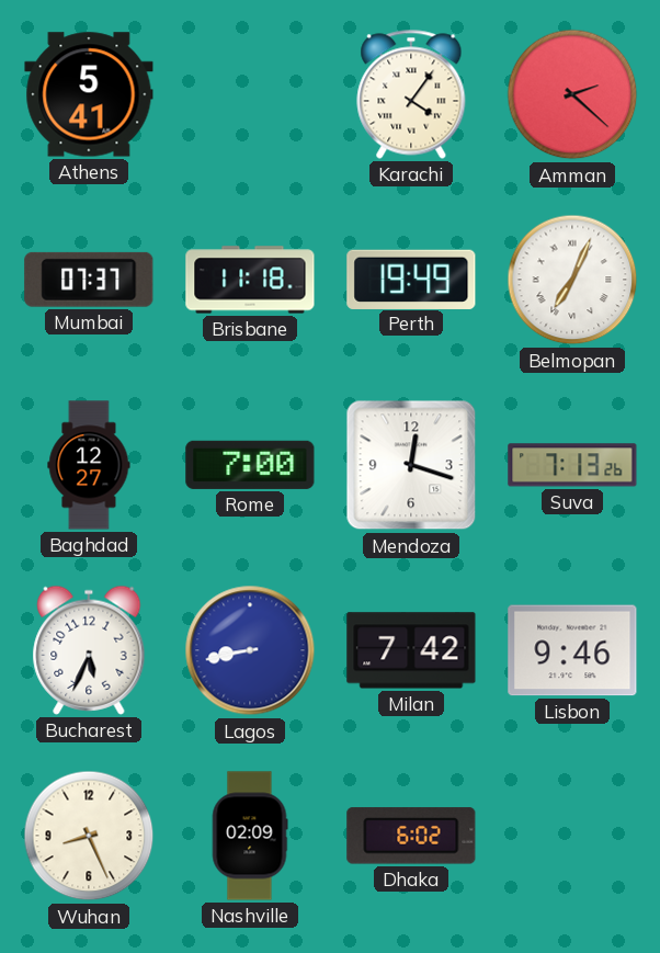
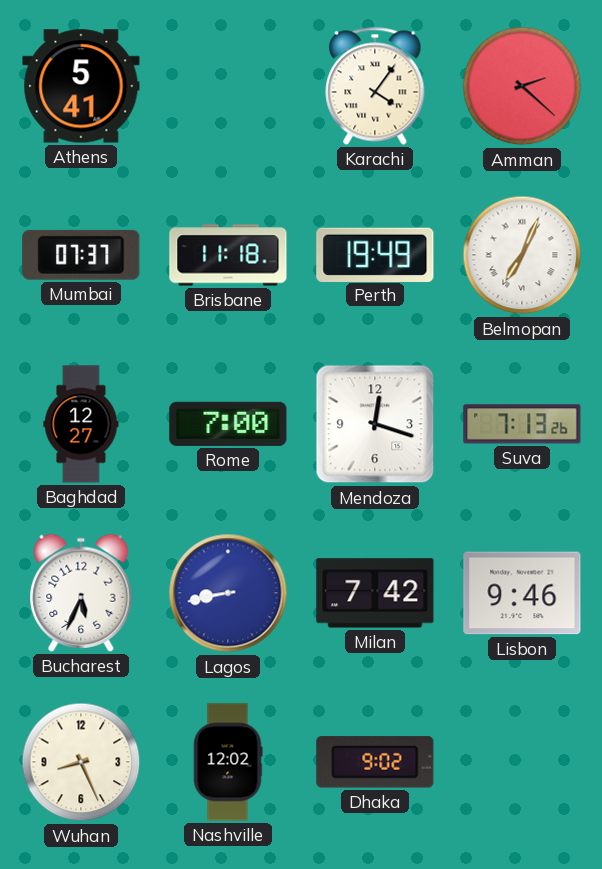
Nashville: 02:09 -> 12:02 (228, 762)
Dhaka: 6:02 -> 9:02 (375, 762)
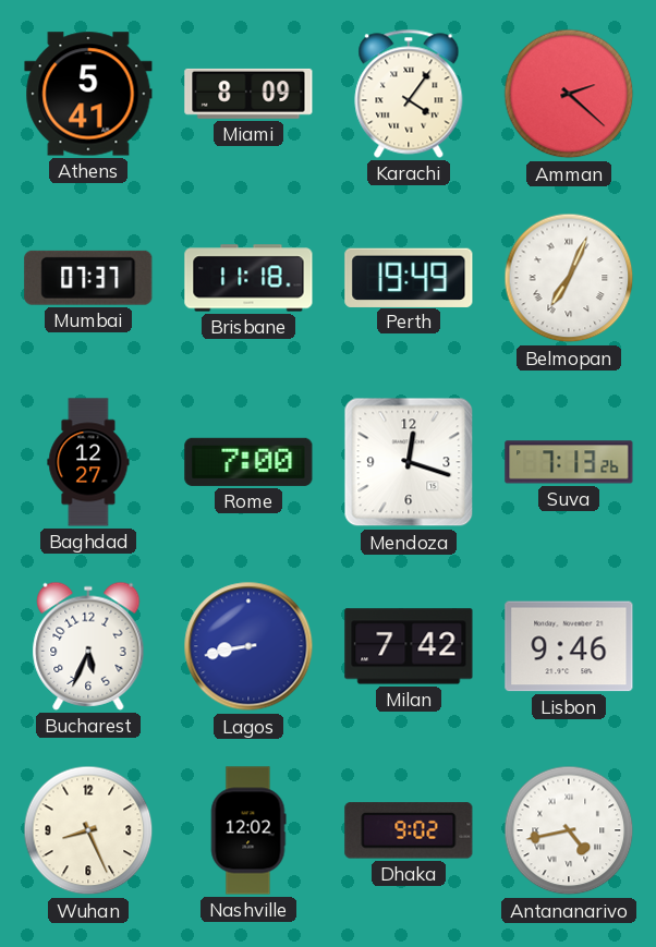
Miami: none -> 8:09 (248, 94)
Antananarivo: none -> 4:43 (569, 830)
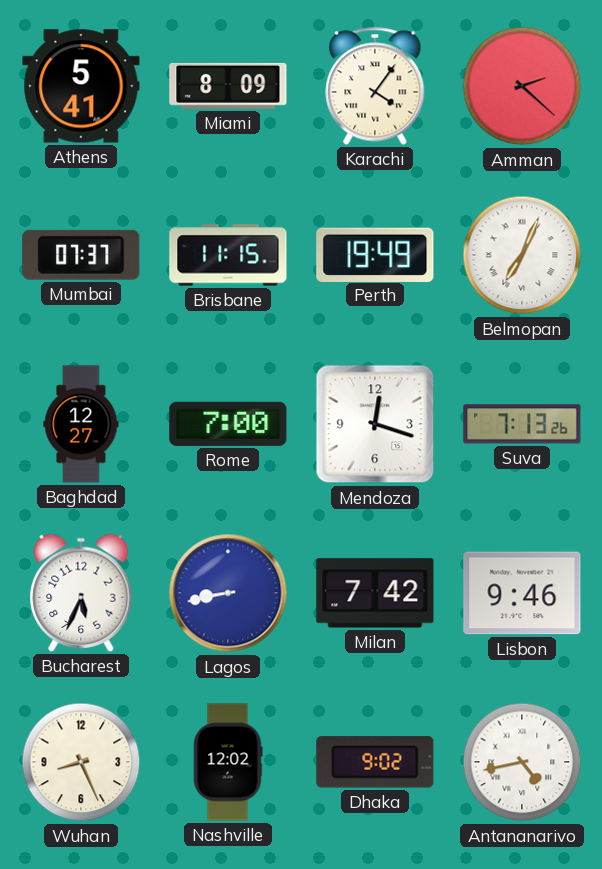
Brisbane: 11:18 -> 11:15 (228, 255)
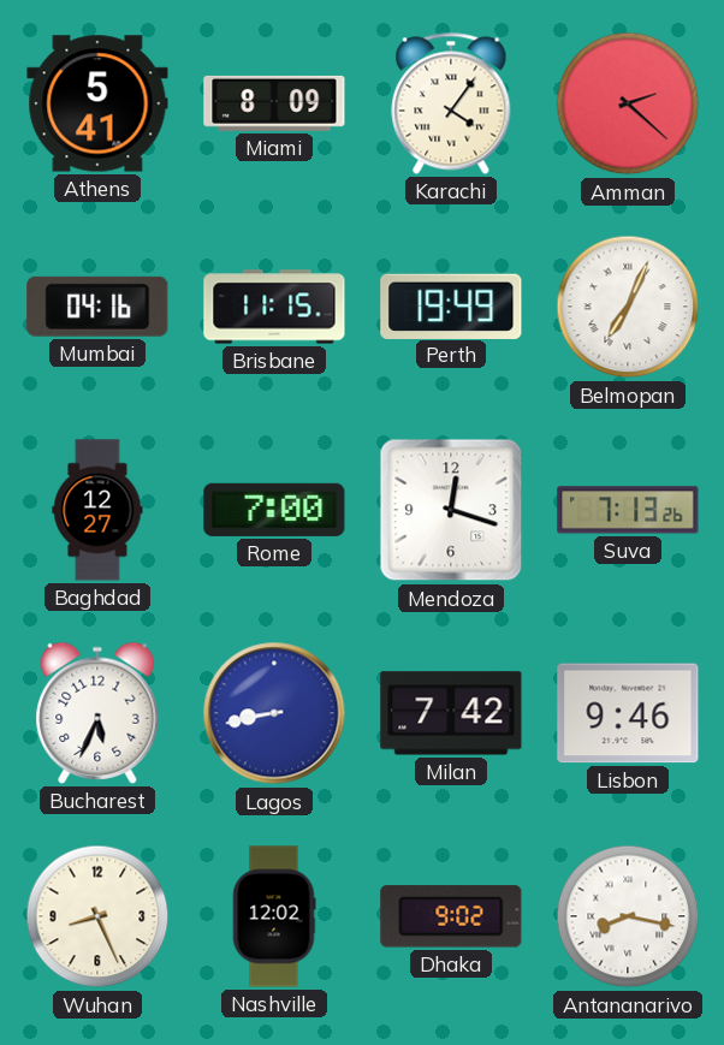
Mumbai: 07:37 -> 04:16 (97, 307)
Antananarivo: 4:43 -> 8:17 (628, 916)
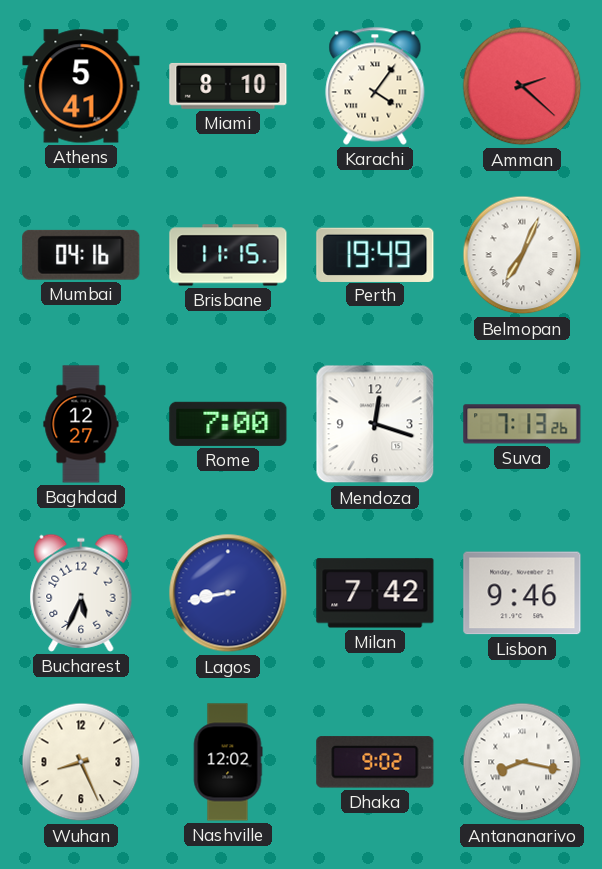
Miami: 8:09 -> 8:10 (228, 86)
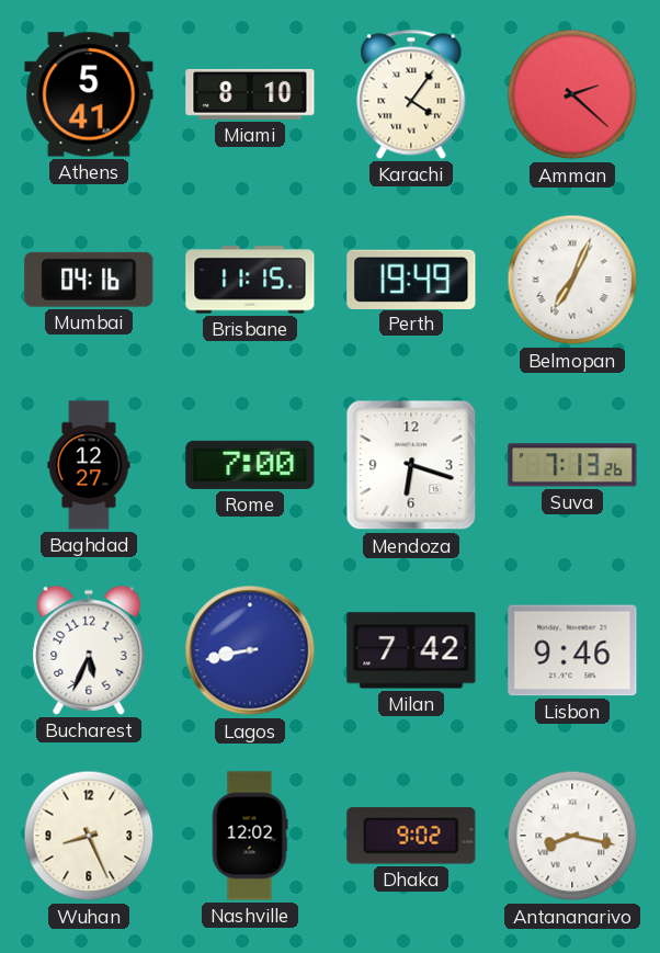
Mendoza: 12:18 -> 6:18 (411, 465)
